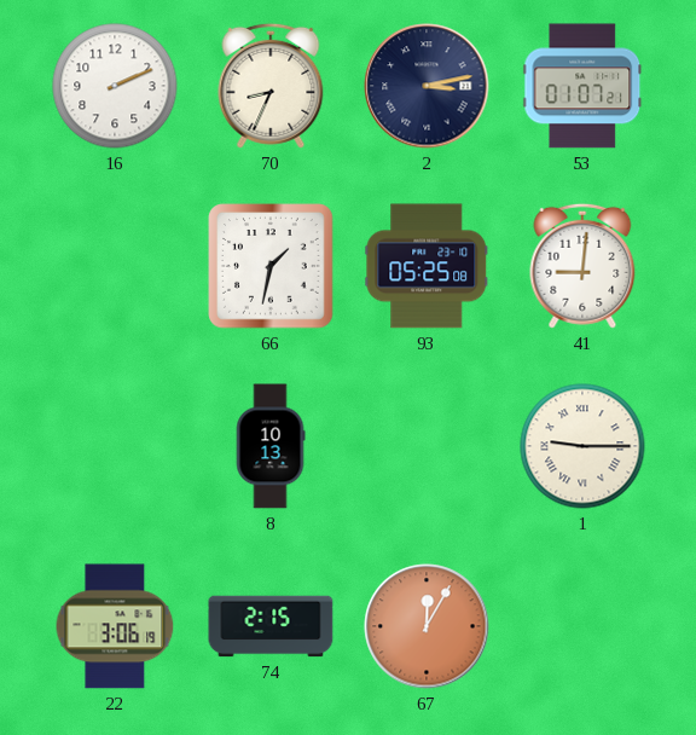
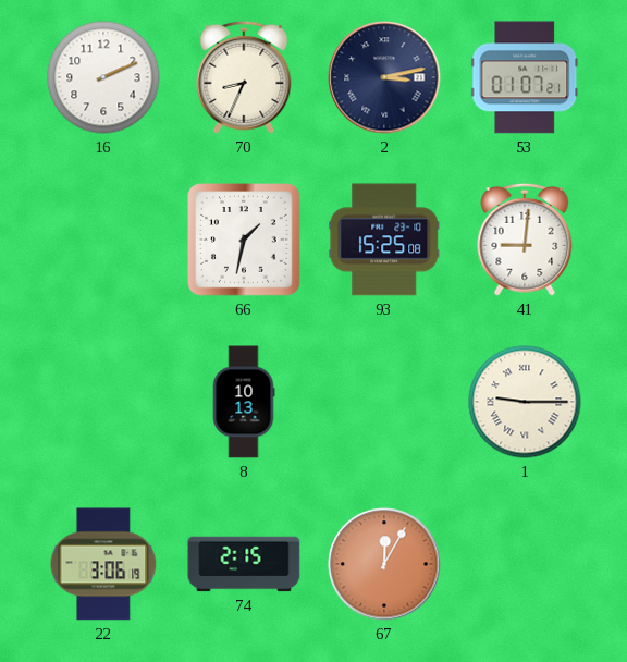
93: 05:25 -> 15:25 (384, 240)
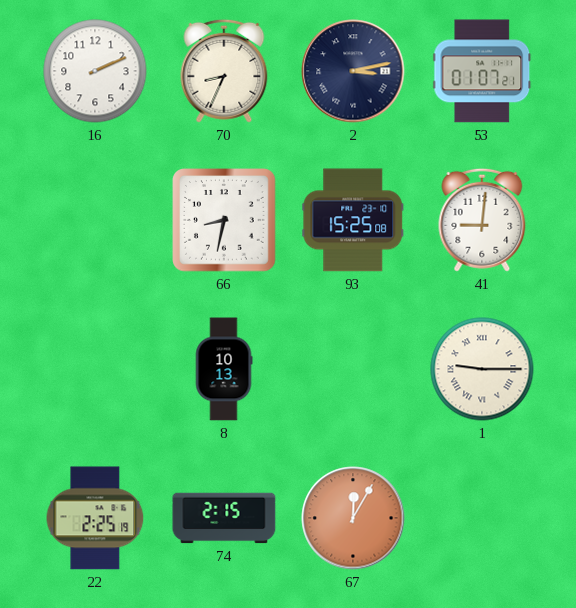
66: 1:32 -> 8:32 (224, 220)
22: 3:06 -> 2:25 (95, 518)
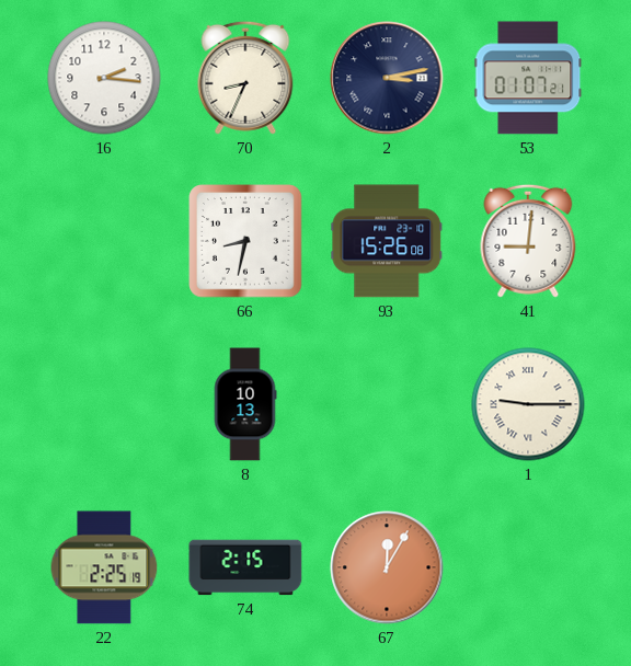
16: 2:11 -> 2:16 (104, 78)
93: 15:25 -> 15:26 (387, 241)
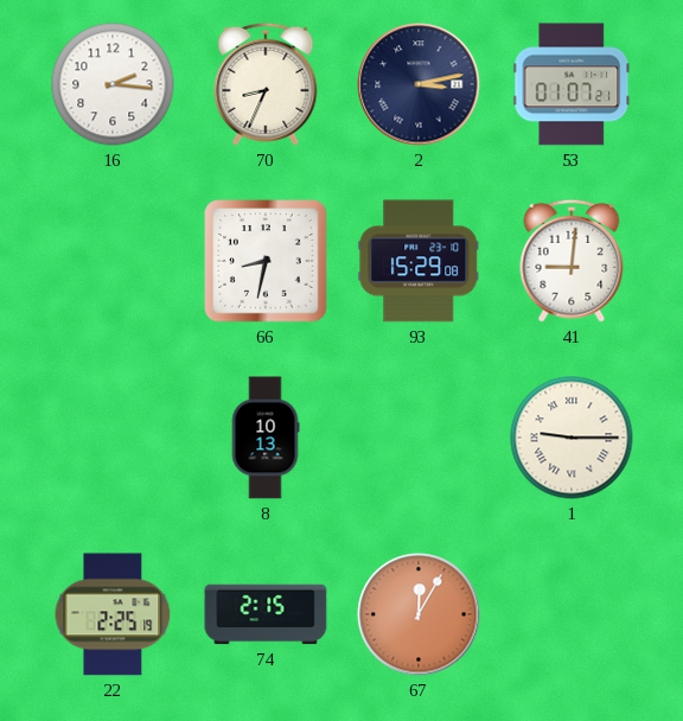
93: 15:26 -> 15:29 (419, 261)
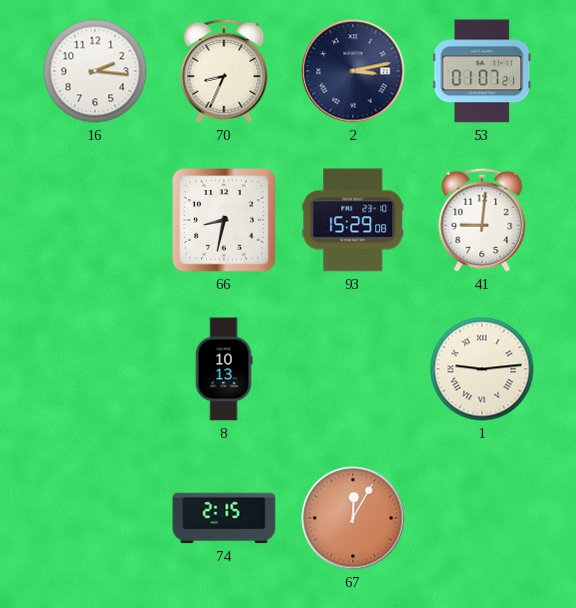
1: 9:15 -> 9:14 (482, 369)
22: 2:25 -> none (113, 614)
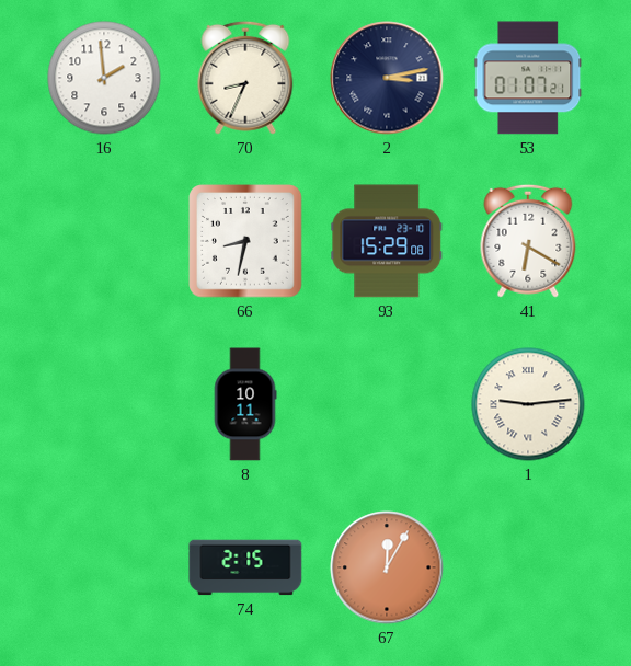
16: 2:16 -> 1:59 (104, 78)
41: 9:01 -> 6:20 (528, 241)
8: 10:13 -> 10:11 (245, 404)
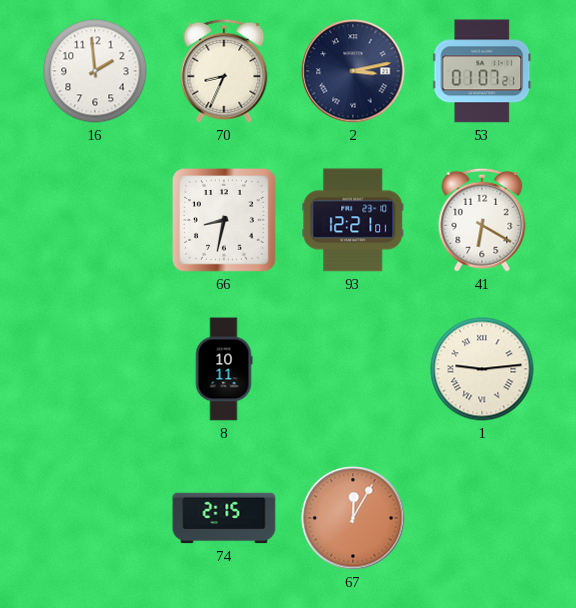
93: 15:29 -> 12:21 (353, 220)
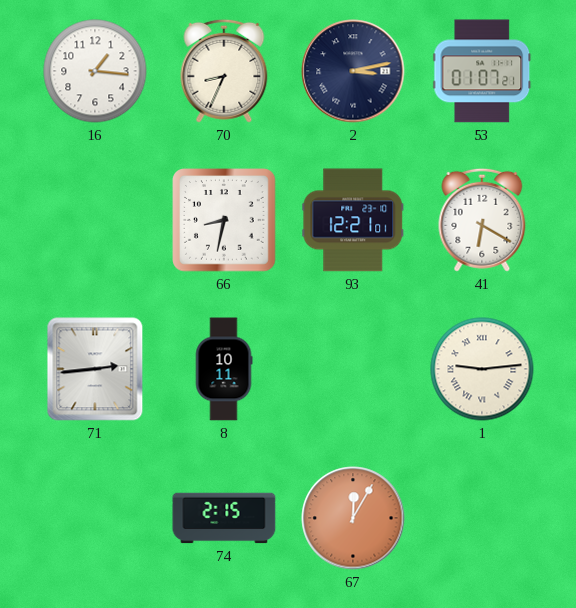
16: 1:59 -> 1:16 (95, 71)
71: none -> 2:44 (95, 369)
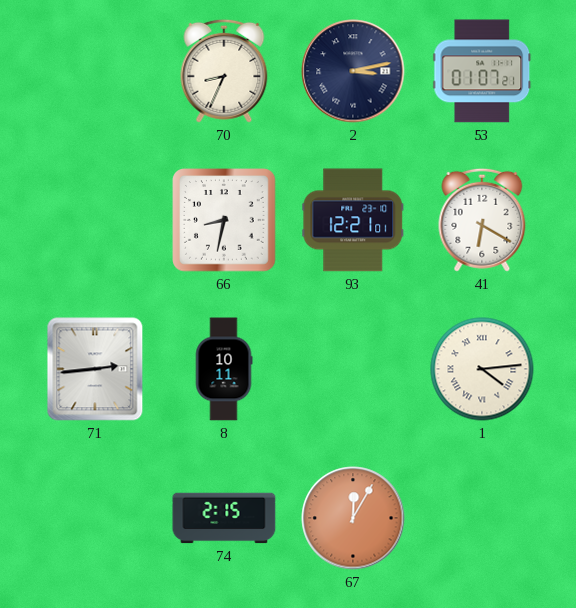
16: 1:16 -> none (95, 71)
1: 9:14 -> 4:14 (482, 369)
